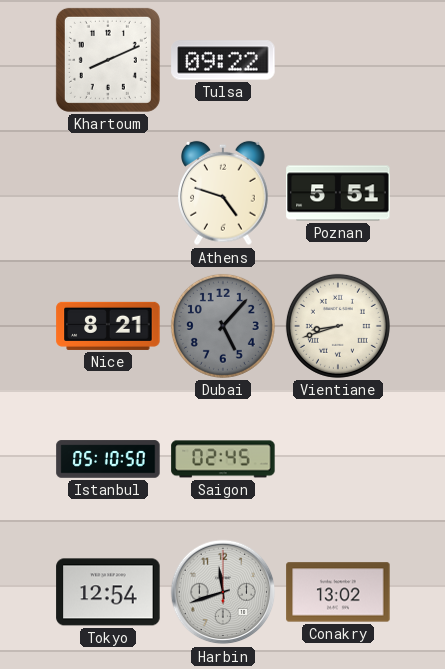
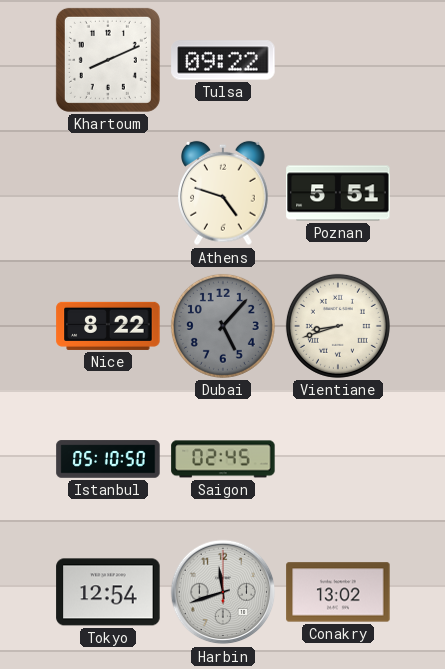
Nice: 8:21 -> 8:22 (108, 326)
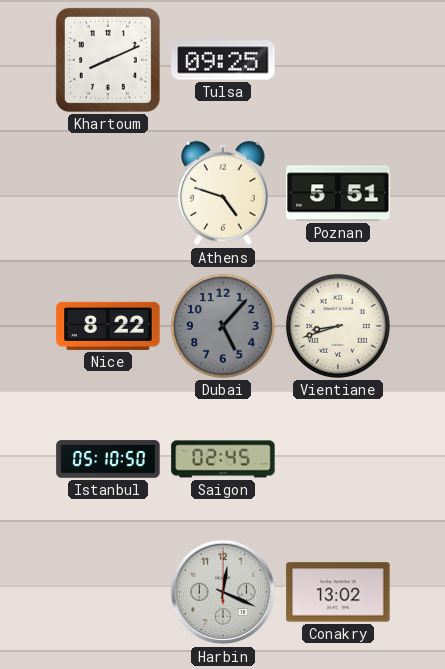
Tulsa: 09:22 -> 09:25 (223, 60)
Tokyo: 12:54 -> none (108, 592)
Harbin: 11:42 -> 12:19 (223, 592)
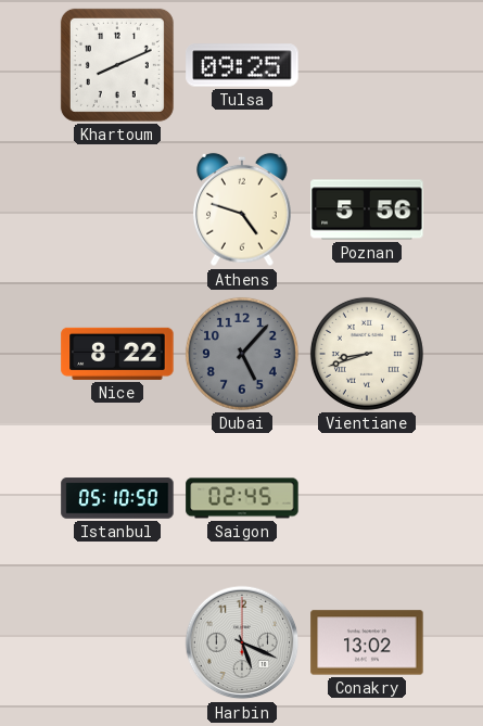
Poznan: 5:51 -> 5:56 (367, 209)
Harbin: 12:19 -> 5:19 (242, 642)
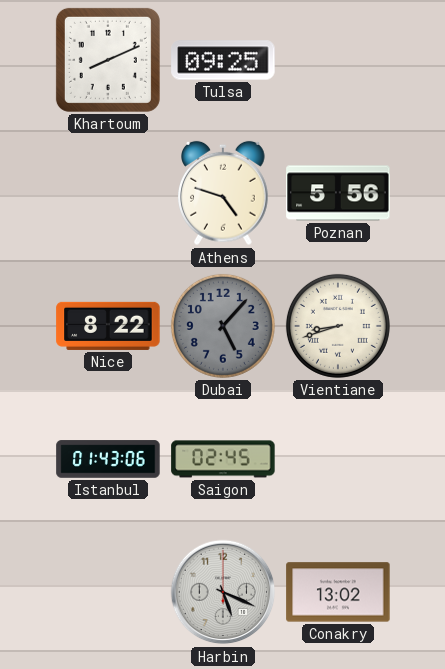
Istanbul: 05:10 -> 01:43 (108, 459)
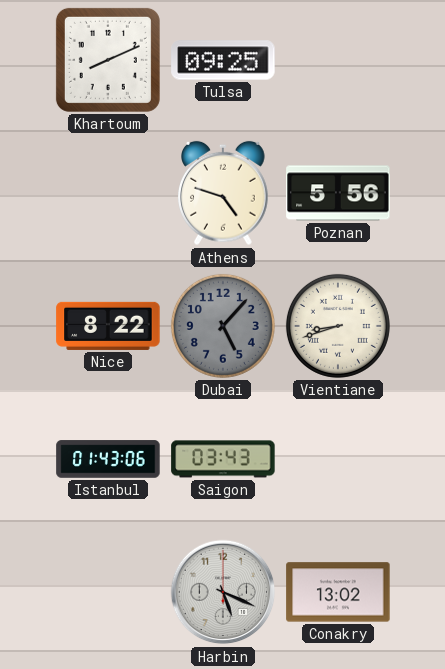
Saigon: 02:45 -> 03:43 (223, 459)
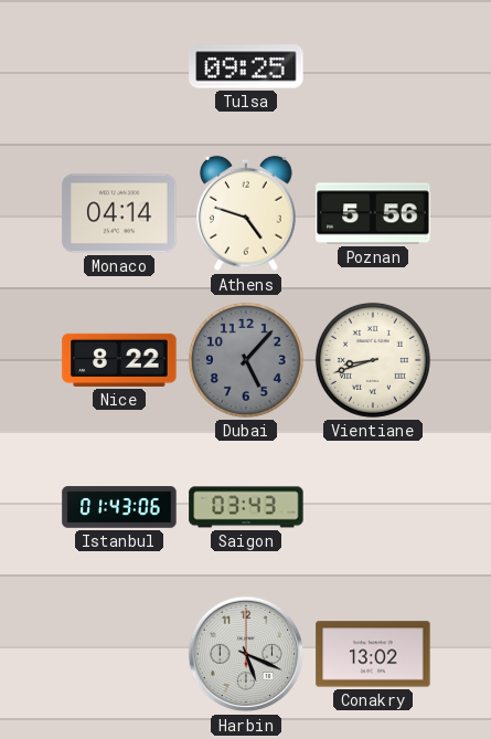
Khartoum: 8:11 -> none (108, 60)
Monaco: none -> 04:14 (119, 213)
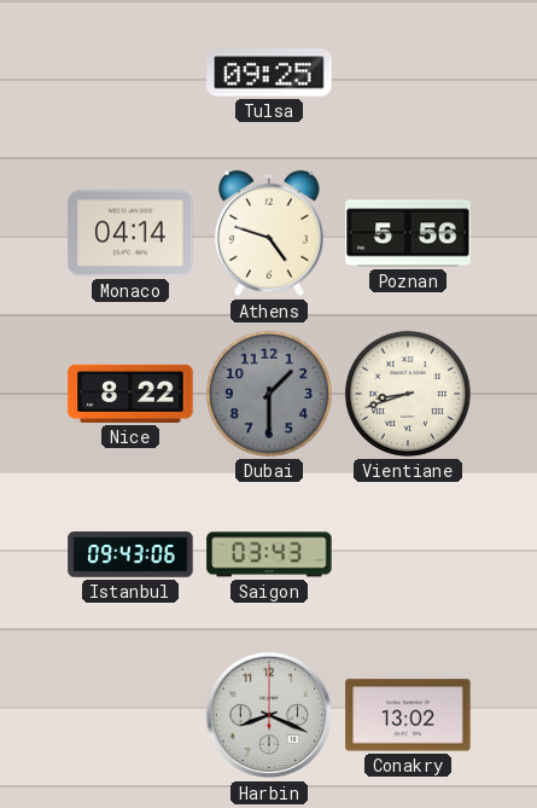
Dubai: 5:07 -> 1:30 (269, 394)
Istanbul: 01:43 -> 09:43 (130, 554)
Harbin: 5:19 -> 8:19 (269, 715)
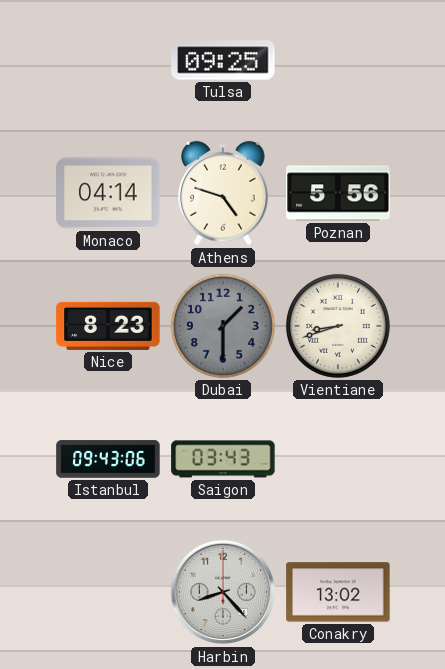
Nice: 8:22 -> 8:23 (108, 326)
Harbin: 8:19 -> 8:23 (223, 592)
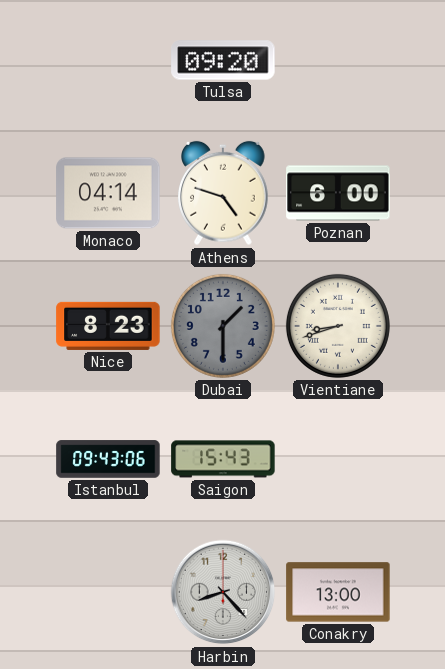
Tulsa: 09:25 -> 09:20 (223, 60)
Poznan: 5:56 -> 6:00 (338, 193)
Saigon: 03:43 -> 15:43 (223, 459)
Conakry: 13:02 -> 13:00 (338, 592)
